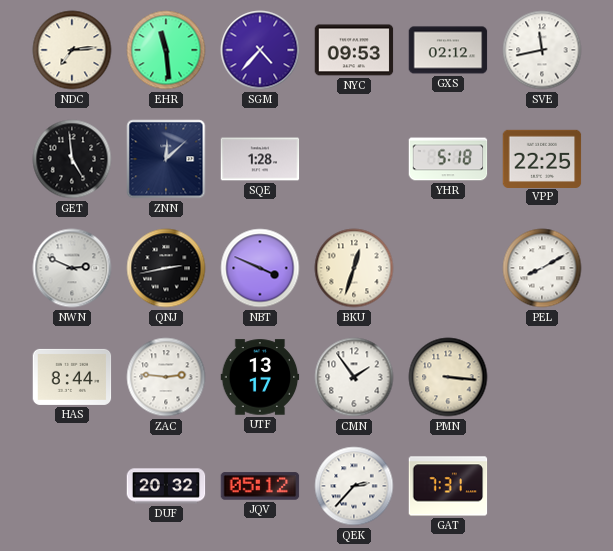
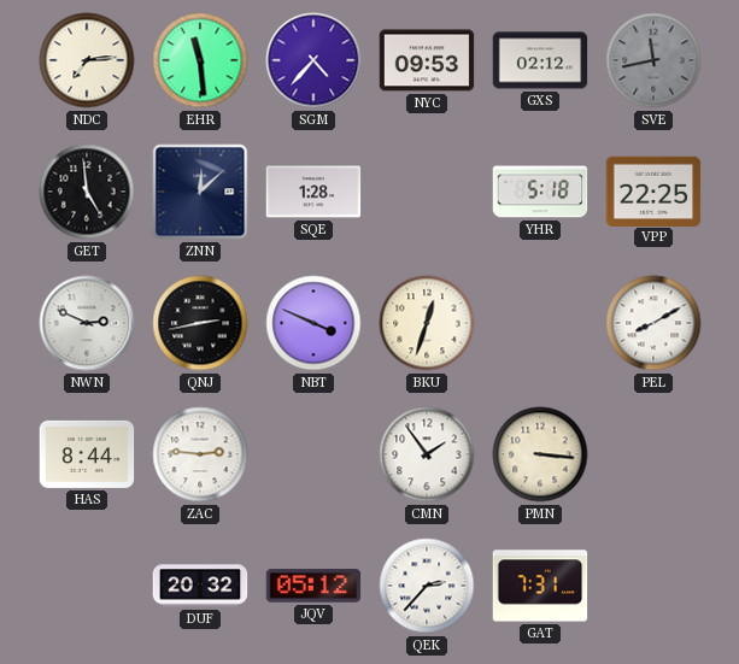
SVE dial: white -> grey (653, 60)
UTF: 13:17 -> none (260, 377)
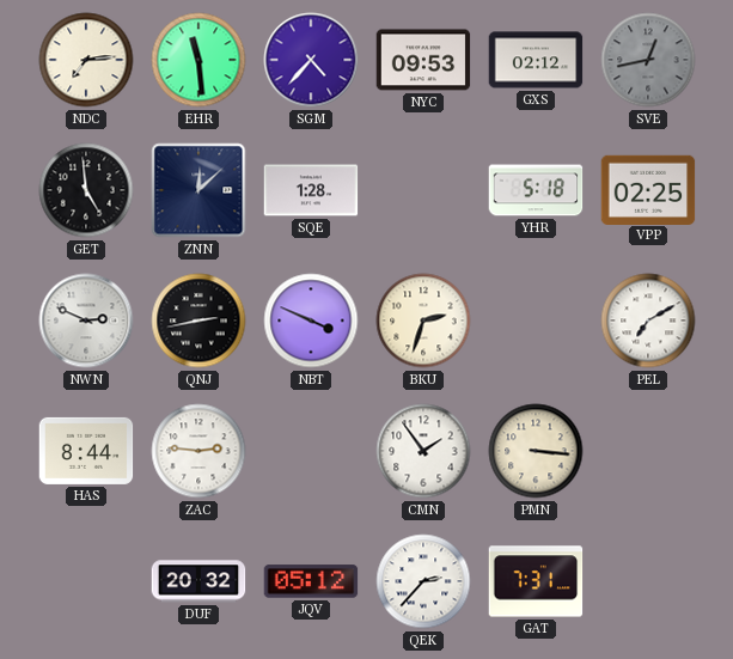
SVE: 11:43 -> 12:43 (648, 60)
VPP: 22:25 -> 02:25 (648, 189)
BKU: 12:33 -> 2:33 (423, 321)
PEL: 8:10 -> 7:10 (648, 321)
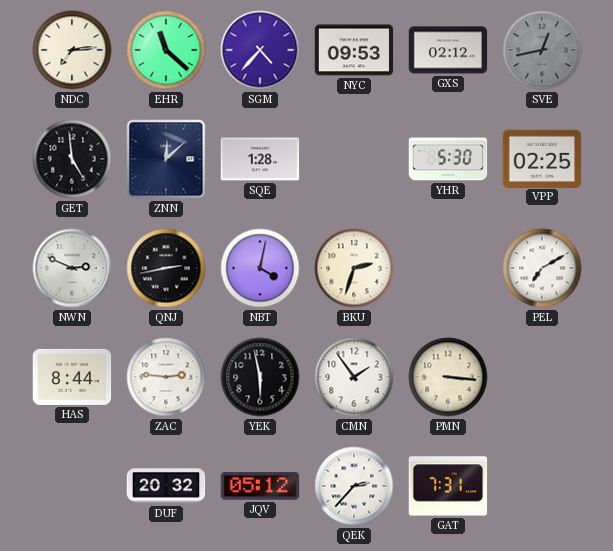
EHR: 11:29 -> 11:22 (166, 50)
YHR: 5:18 -> 5:30 (448, 159)
NBT: 3:49 -> 4:02 (260, 268)
YEK: none -> 5:58 (260, 377)
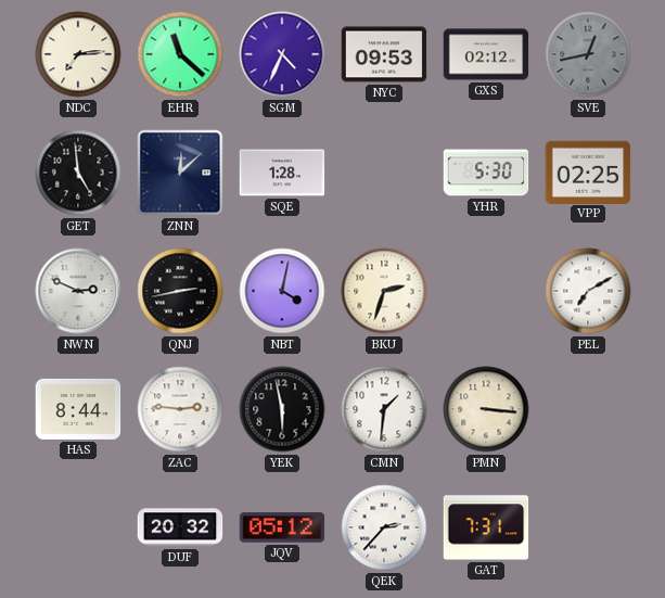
SGM: 4:37 -> 4:34 (282, 54)
CMN: 1:54 -> 1:31 (384, 409)
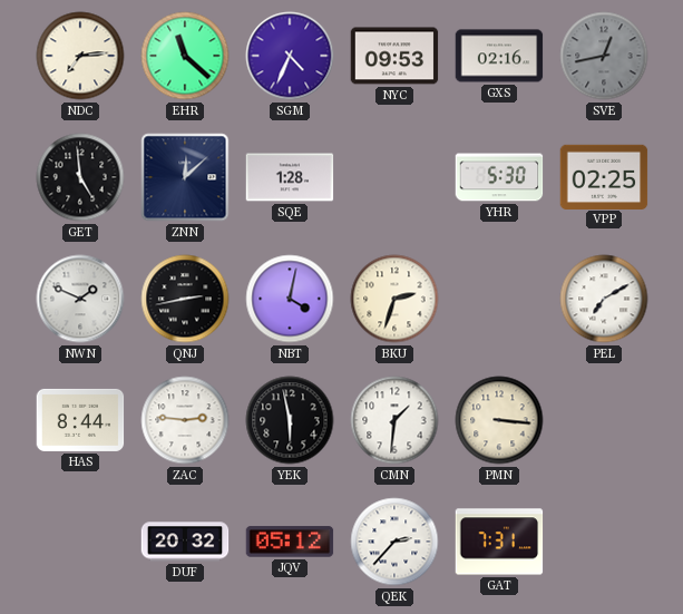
GXS: 02:12 -> 02:16 (499, 56)
NWN: 2:49 -> 1:49 (80, 299)
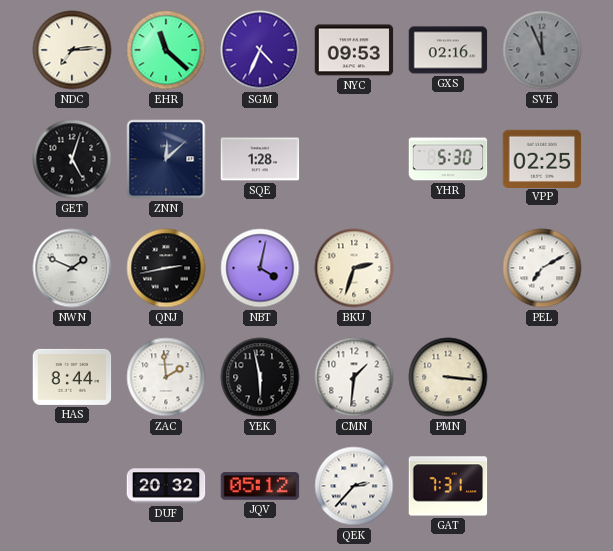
SVE: 12:43 -> 11:56 (542, 50)
GET: 4:59 -> 5:03 (72, 159)
ZAC: 2:46 -> 1:59 (166, 377)
